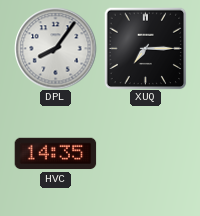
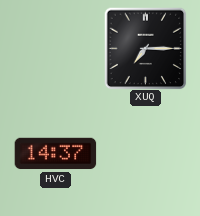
DPL: 8:06 -> none (55, 48)
HVC: 14:35 -> 14:37 (55, 154)
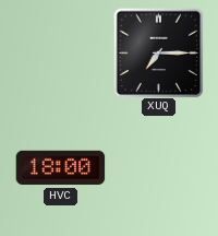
HVC: 14:37 -> 18:00 (60, 168)
